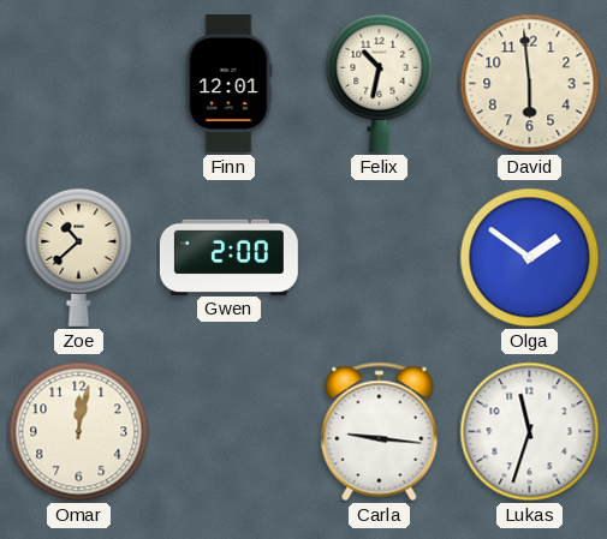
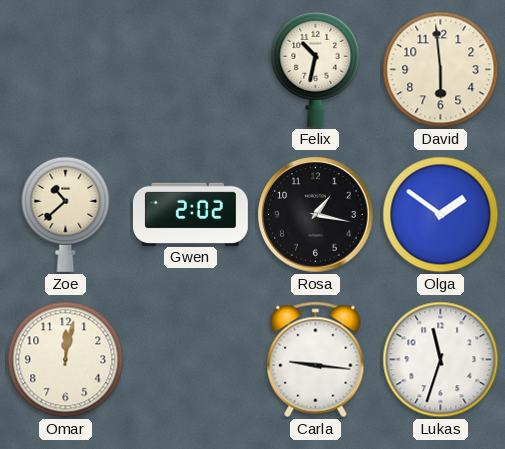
Finn: 12:01 -> none (230, 83)
Gwen: 2:00 -> 2:02 (190, 214)
Rosa: none -> 1:17 (316, 215)
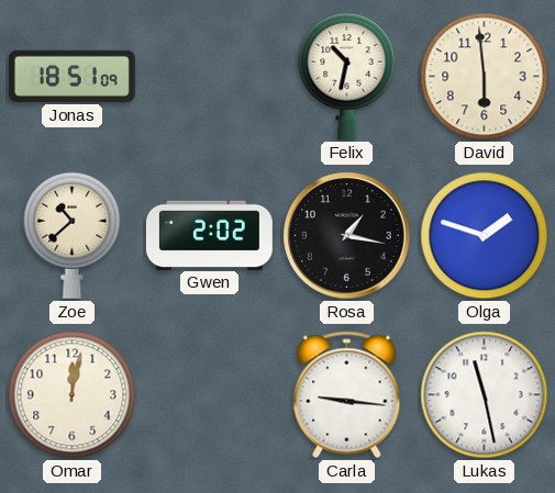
Jonas: none -> 18:51 (71, 76)
Olga: 1:51 -> 1:48 (485, 236)
Lukas: 11:33 -> 11:28 (485, 395)
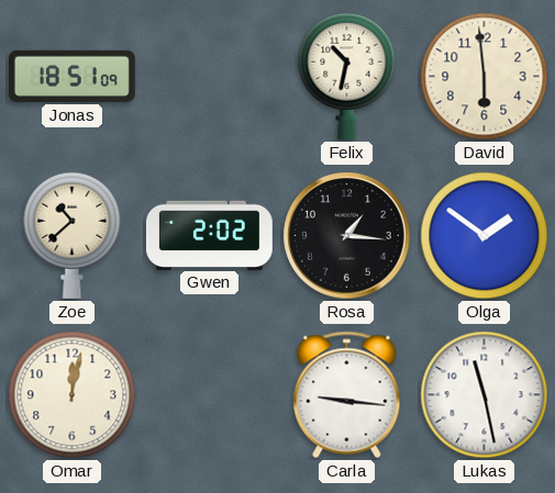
Rosa: 1:17 -> 1:16 (347, 236)
Olga: 1:48 -> 1:51 (485, 236)
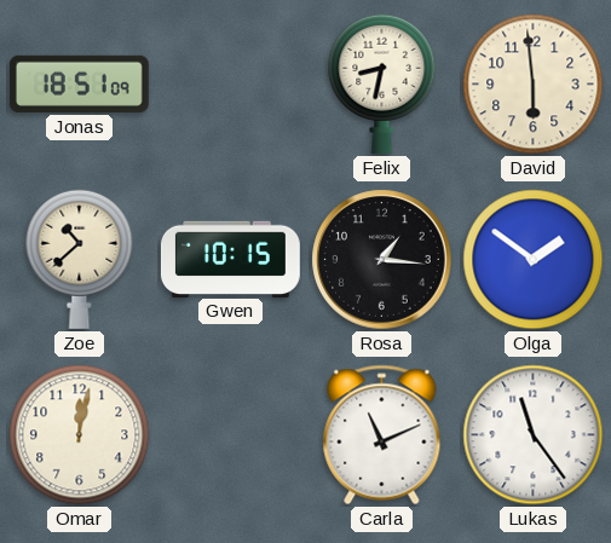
Felix: 10:32 -> 8:32 (382, 83)
Gwen: 2:02 -> 10:15 (230, 259)
Carla: 9:16 -> 11:11 (382, 435)
Lukas: 11:28 -> 11:24 (534, 435)
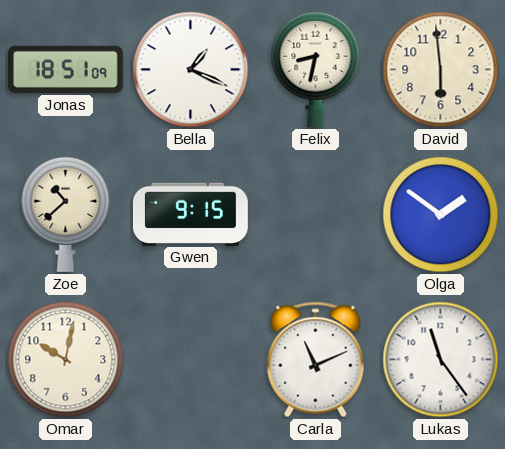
Bella: none -> 1:19 (191, 70)
Gwen: 10:15 -> 9:15 (190, 214)
Rosa: 1:16 -> none (382, 260)
Omar: 12:02 -> 10:02 (66, 360)
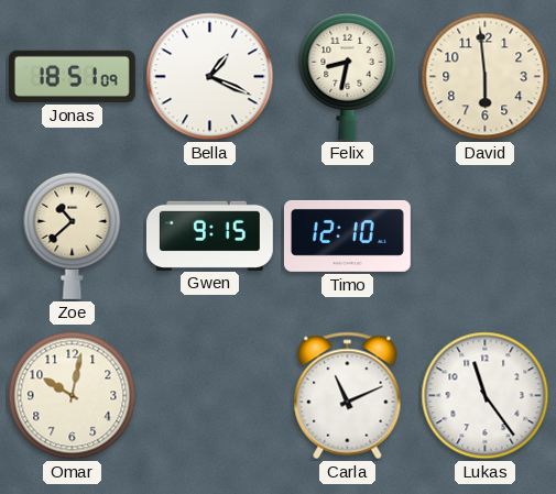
Timo: none -> 12:10 (347, 235)
Olga: 1:51 -> none (441, 215)
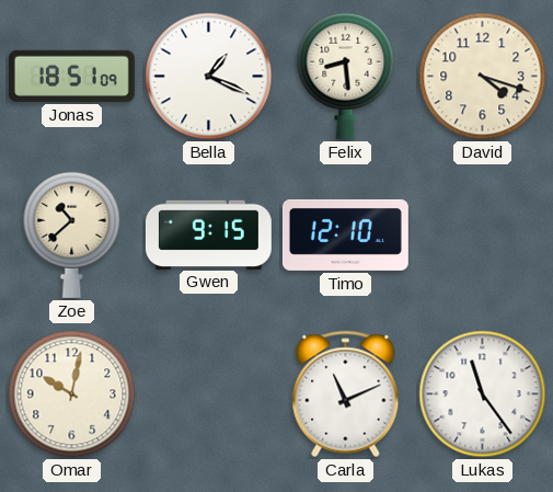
Felix: 8:32 -> 8:29 (346, 76)
David: 5:59 -> 4:18 (483, 77)
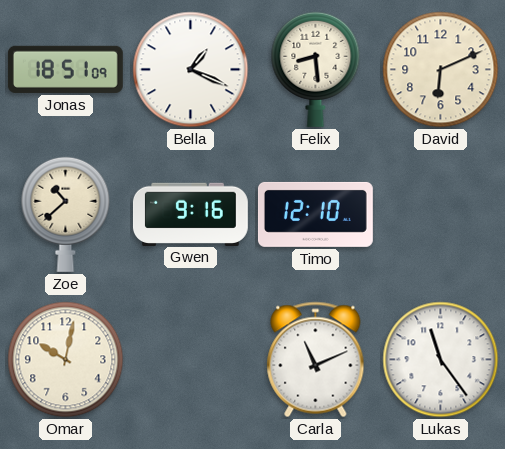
David: 4:18 -> 6:11 (441, 70)
Gwen: 9:15 -> 9:16 (190, 214)
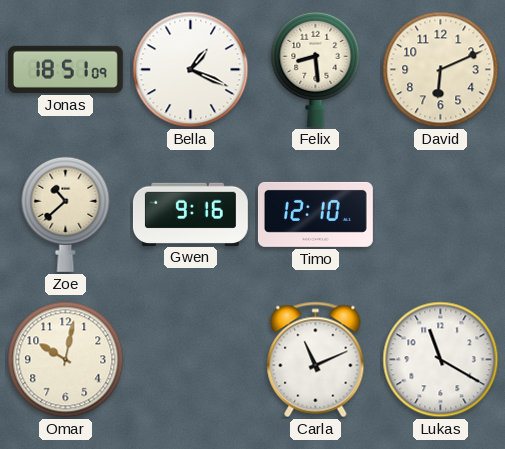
Lukas: 11:24 -> 11:20 (441, 360)
